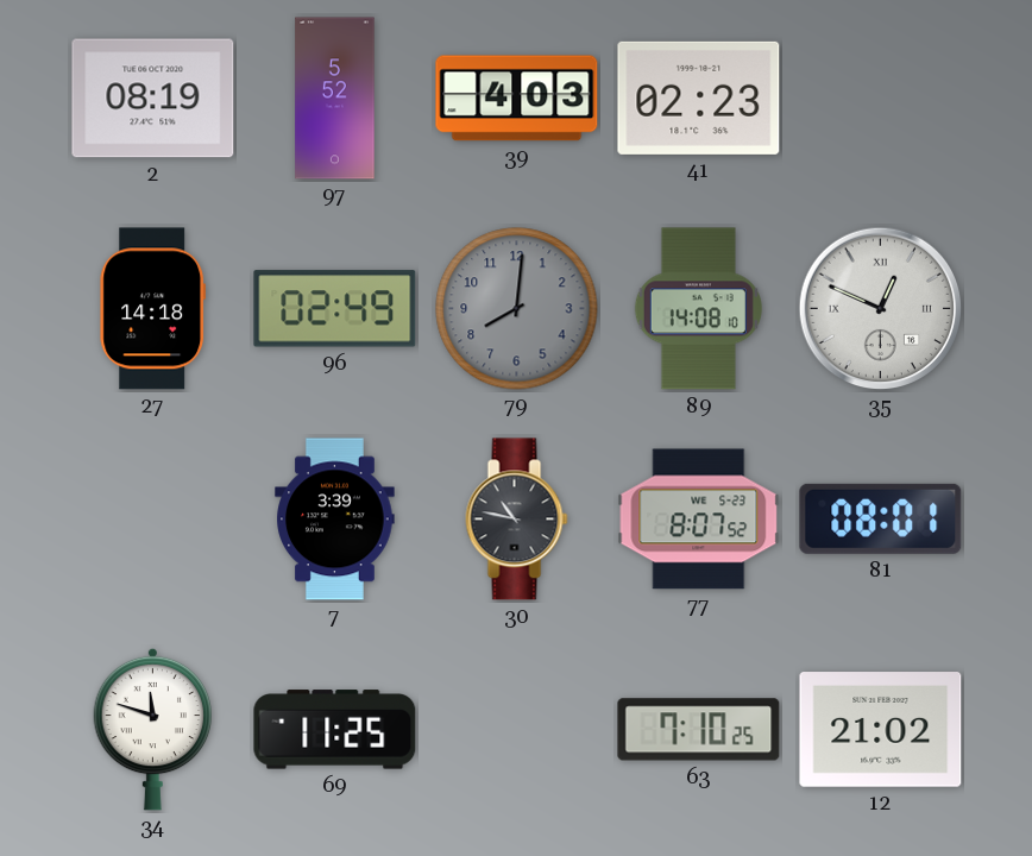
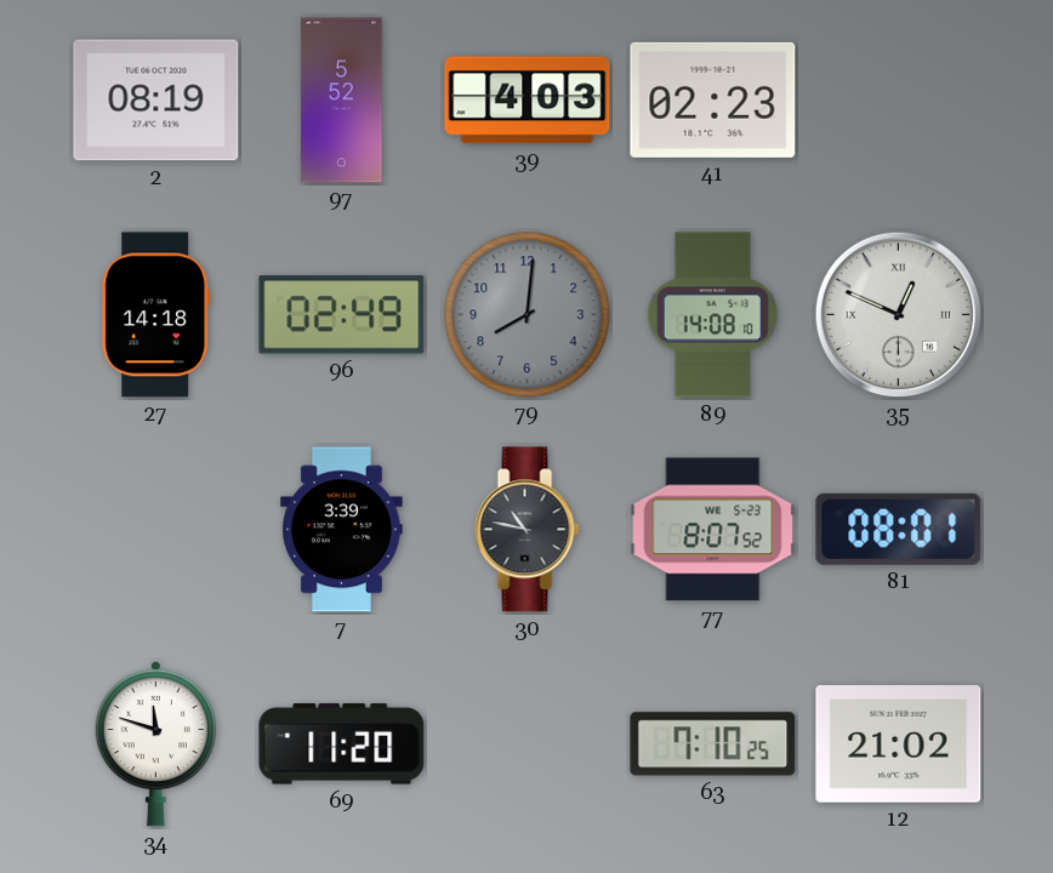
69: 11:25 -> 11:20 (342, 744)
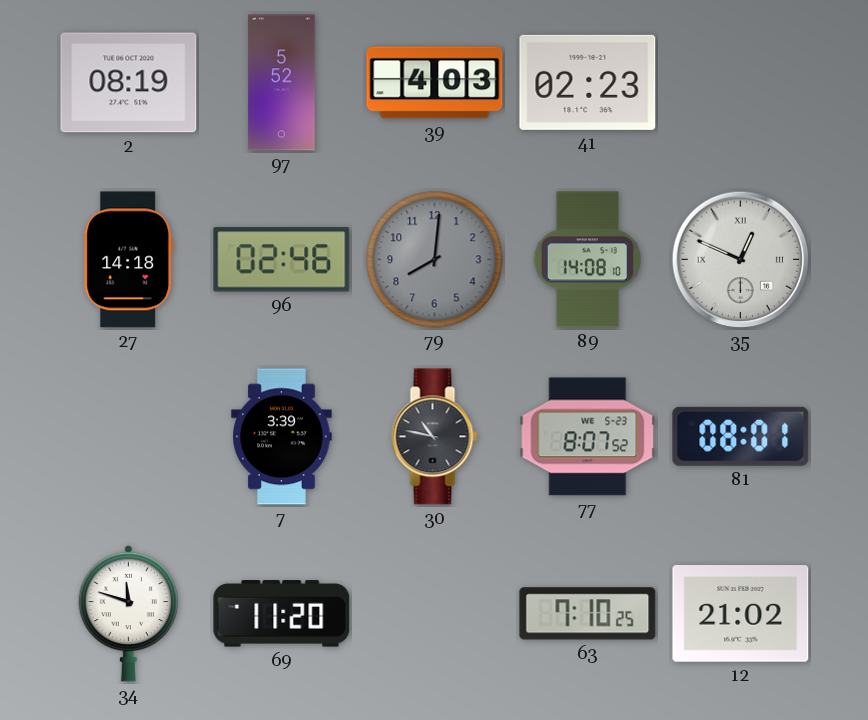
96: 02:49 -> 02:46 (282, 260)
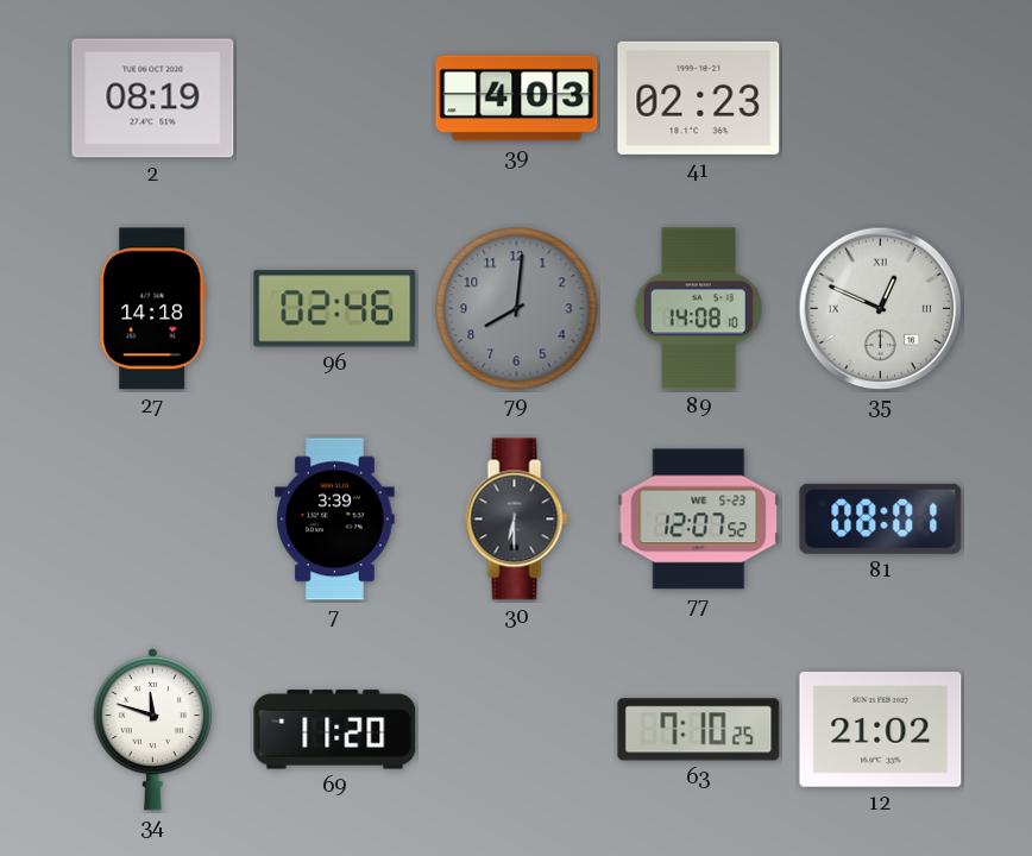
97: 5:52 -> none (282, 83)
30: 10:47 -> 6:30 (517, 520)
77: 8:07 -> 12:07 (699, 520)
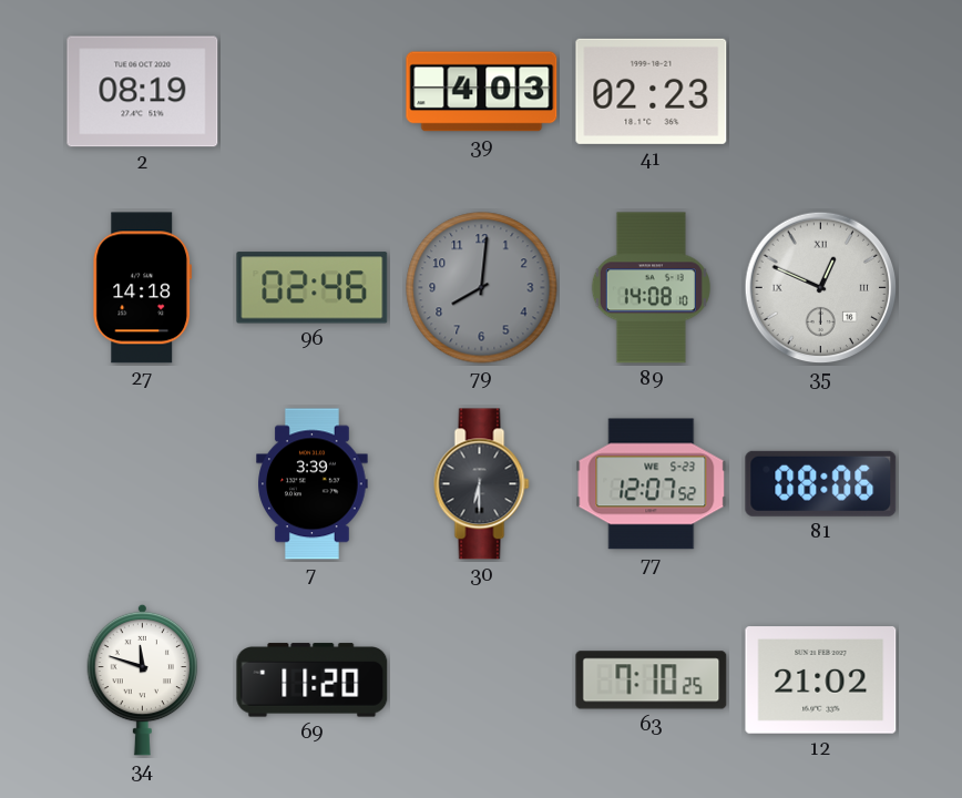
81: 08:01 -> 08:06 (821, 483)
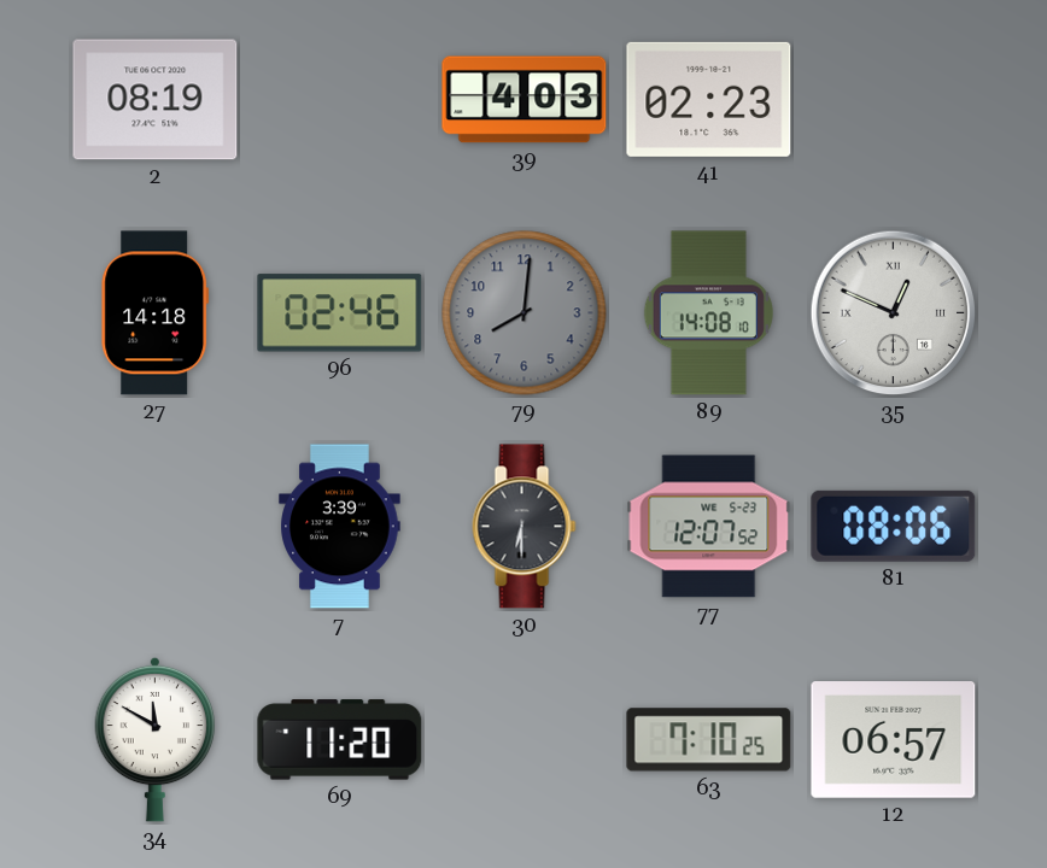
34: 11:48 -> 11:50 (156, 739)
12: 21:02 -> 06:57 (894, 740)
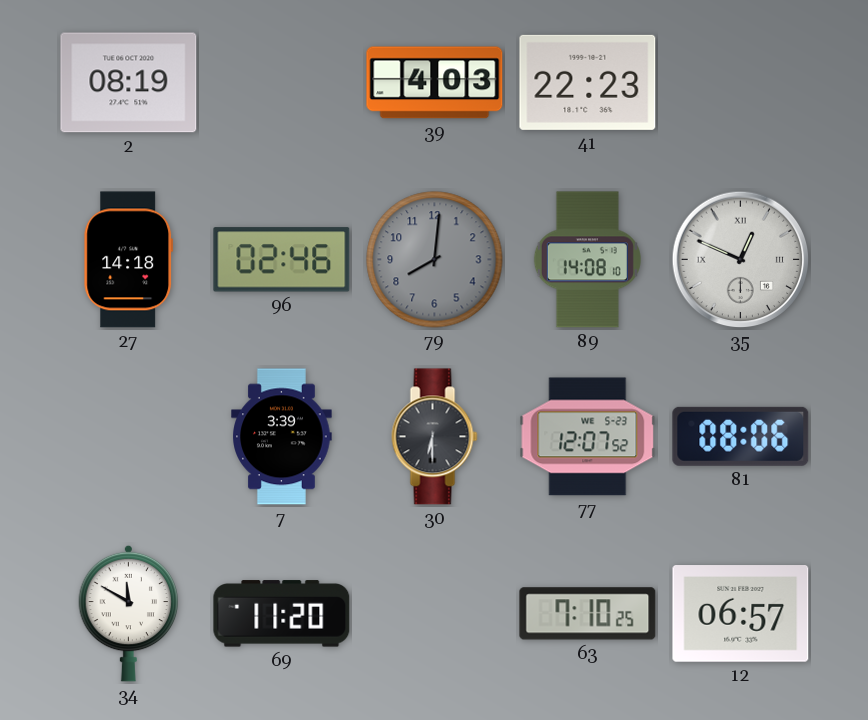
41: 02:23 -> 22:23 (588, 82)
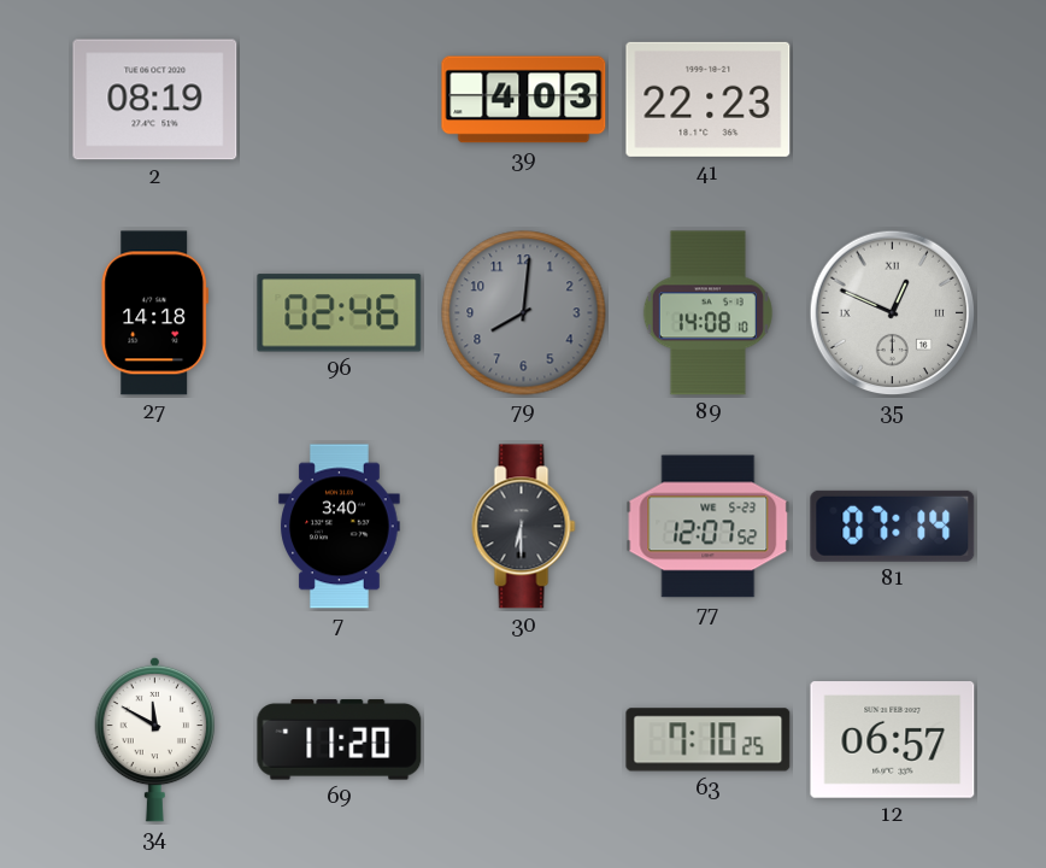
7: 3:39 -> 3:40 (340, 527)
81: 08:06 -> 07:14 (893, 526)
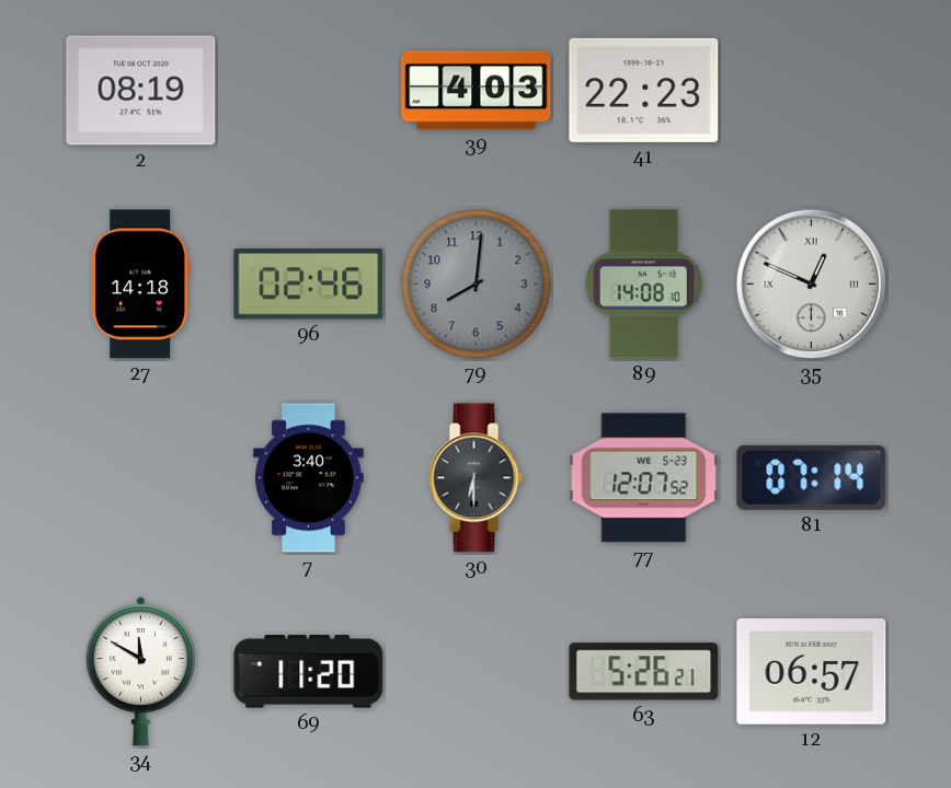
63: 7:10 -> 5:26 (644, 672)
